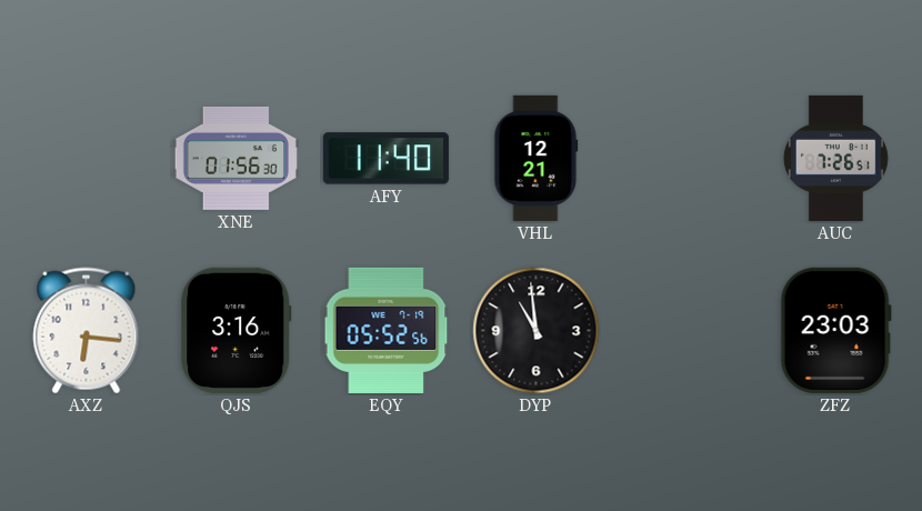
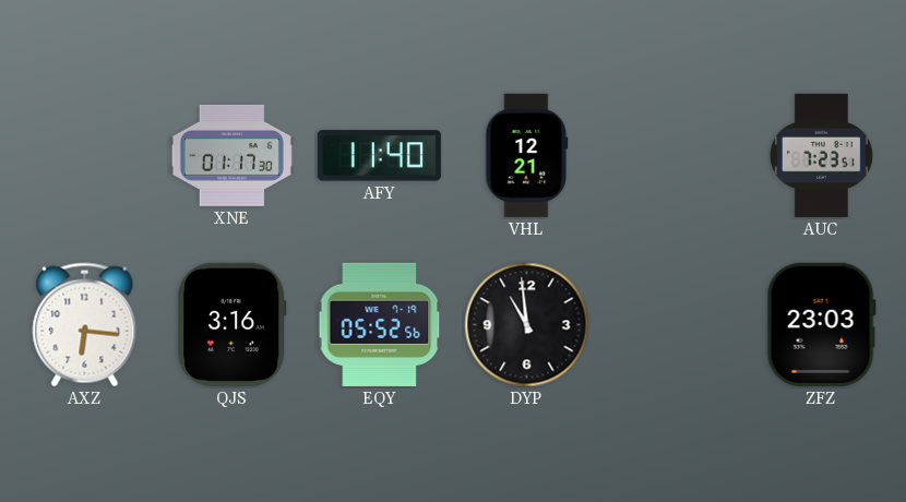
XNE: 01:56 -> 01:17 (231, 155)
AUC: 7:26 -> 7:23 (821, 155)
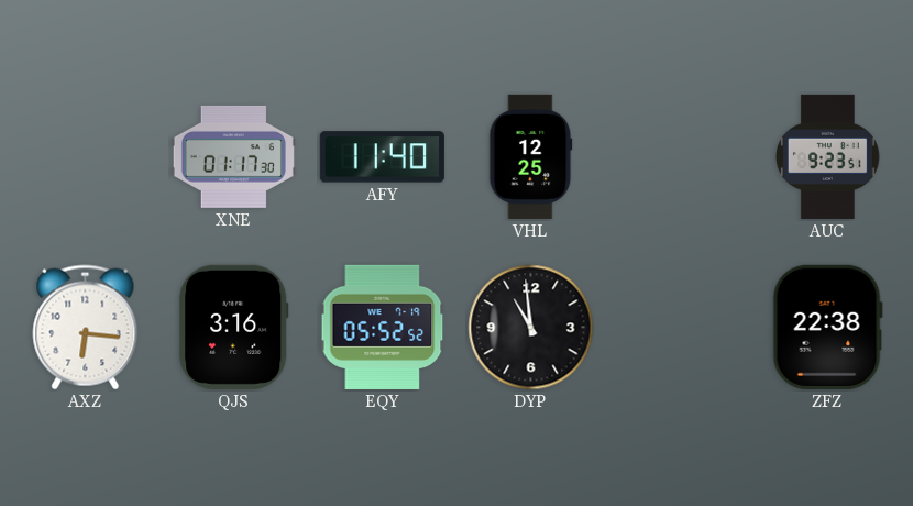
VHL: 12:21 -> 12:25 (531, 156)
AUC: 7:23 -> 9:23 (827, 156)
EQY: 05:52:56 -> 05:52:52 (383, 327)
ZFZ: 23:03 -> 22:38 (827, 327)
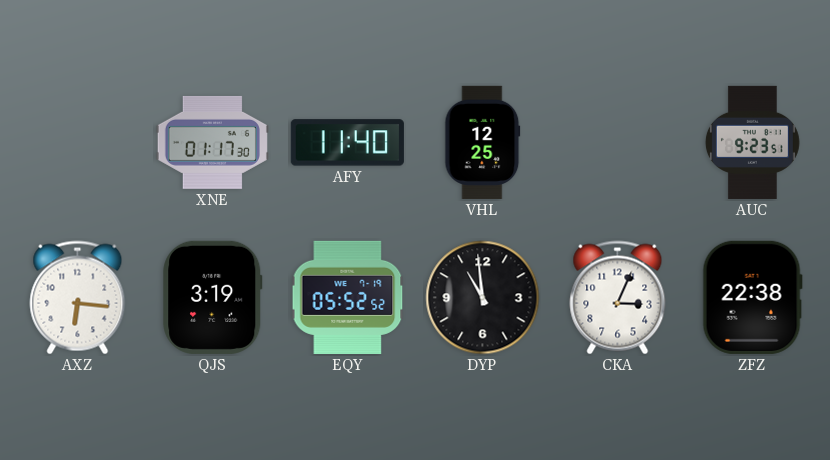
QJS: 3:16 -> 3:19 (213, 297)
CKA: none -> 3:04 (618, 298)
